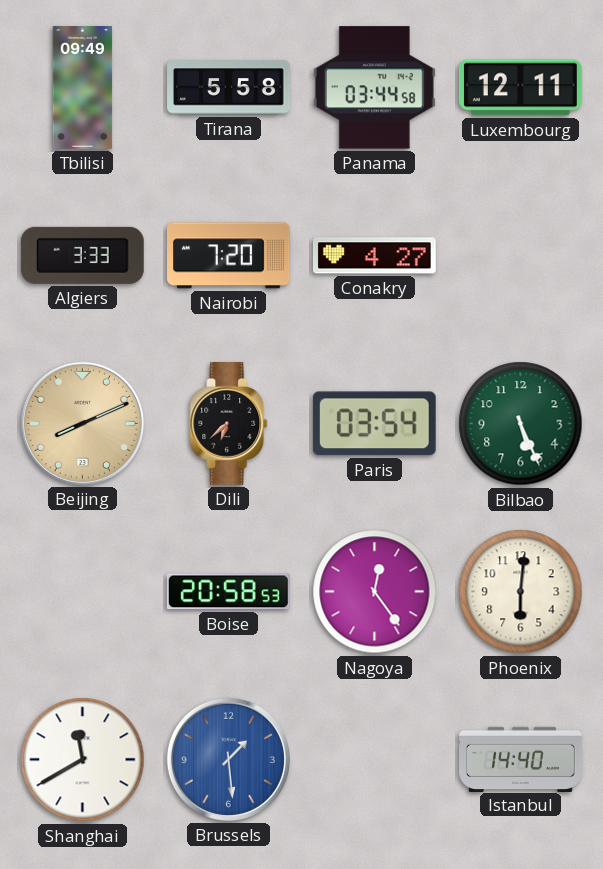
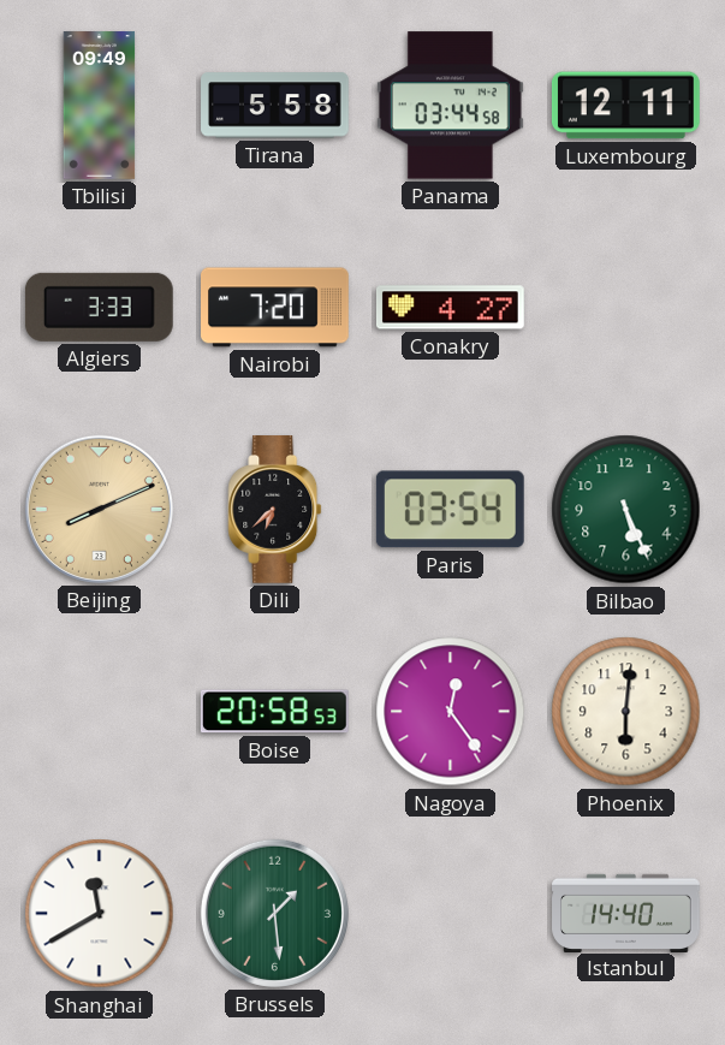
Brussels dial: blue -> green (274, 913)
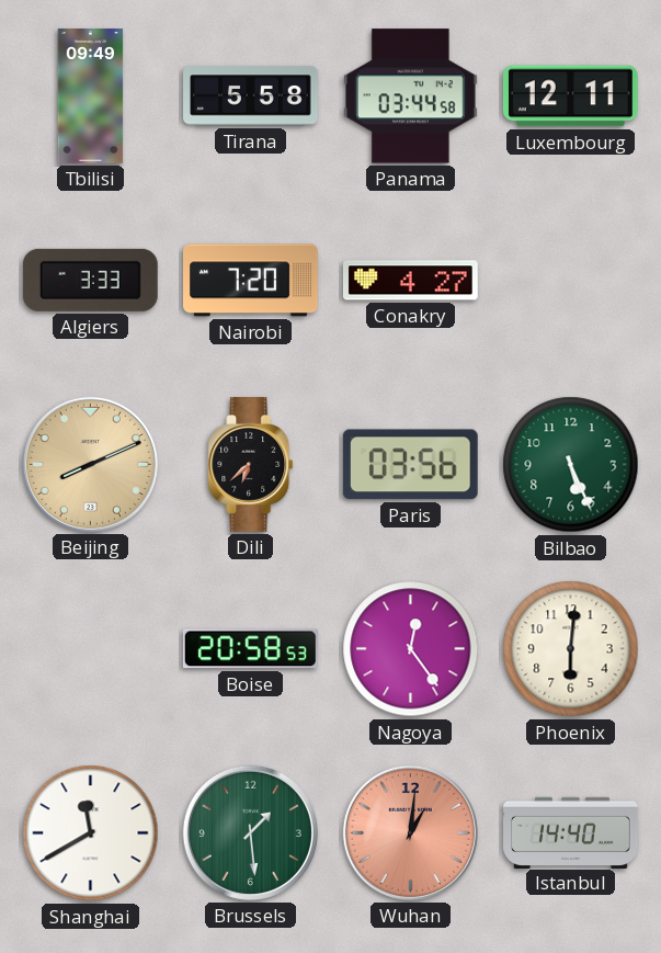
Paris: 03:54 -> 03:56 (410, 465)
Wuhan: none -> 1:01 (410, 832)
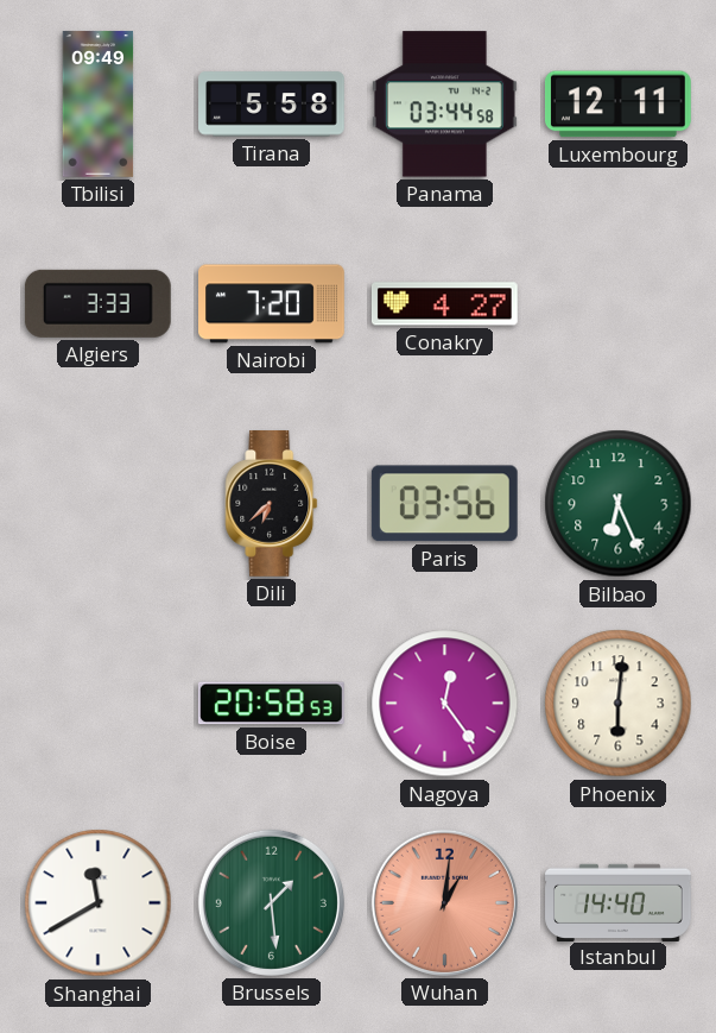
Beijing: 8:11 -> none (90, 464)
Bilbao: 5:26 -> 6:26 (619, 504)
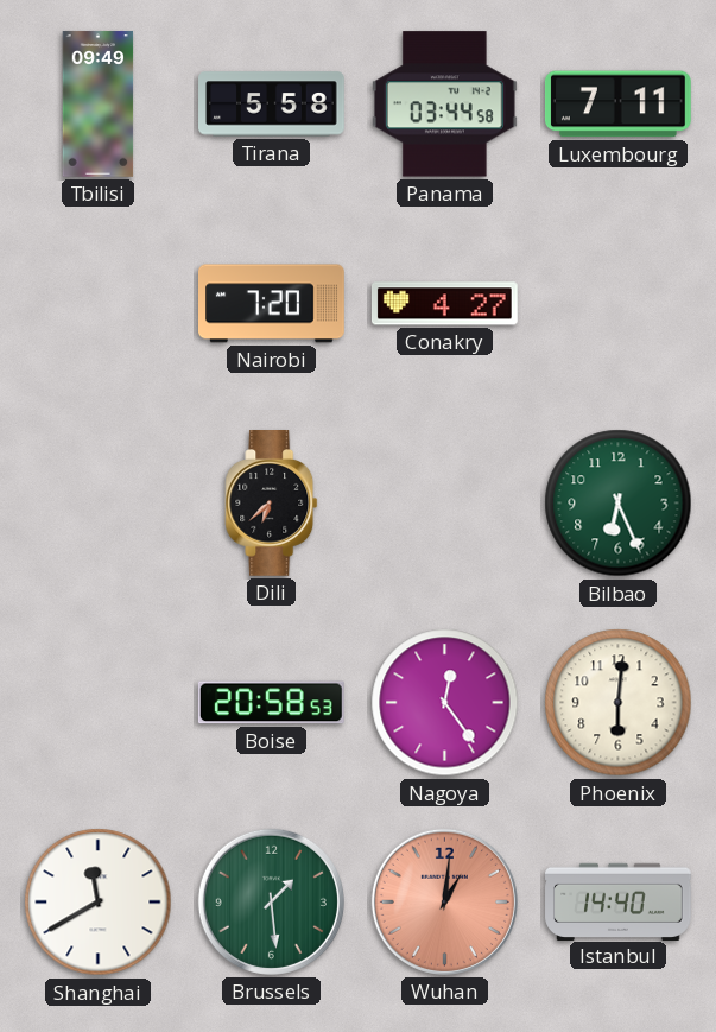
Luxembourg: 12:11 -> 7:11 (617, 105)
Algiers: 3:33 -> none (97, 303)
Paris: 03:56 -> none (444, 504)
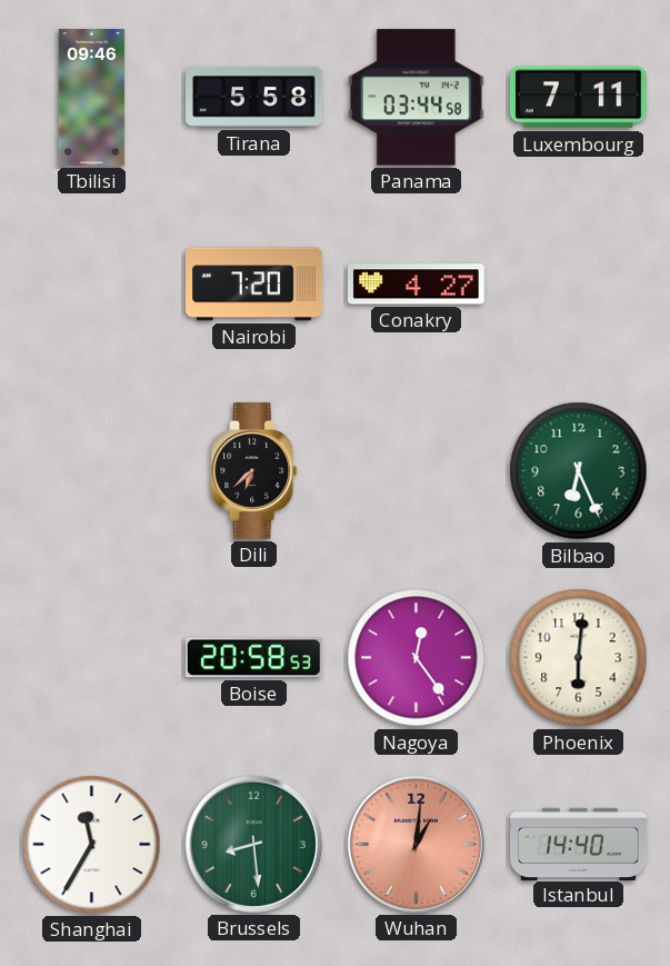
Tbilisi: 09:49 -> 09:46 (92, 98)
Shanghai: 11:40 -> 11:35 (92, 845)
Brussels: 1:29 -> 8:29 (253, 844)
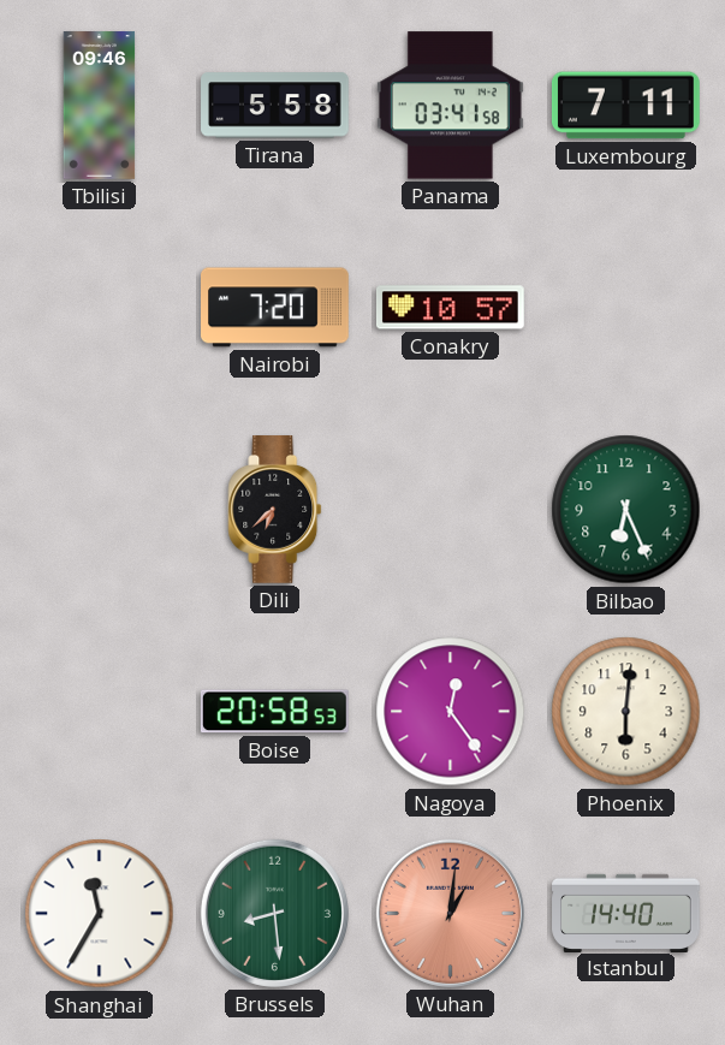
Panama: 03:44 -> 03:41 (450, 106)
Conakry: 4:27 -> 10:57 (450, 308)
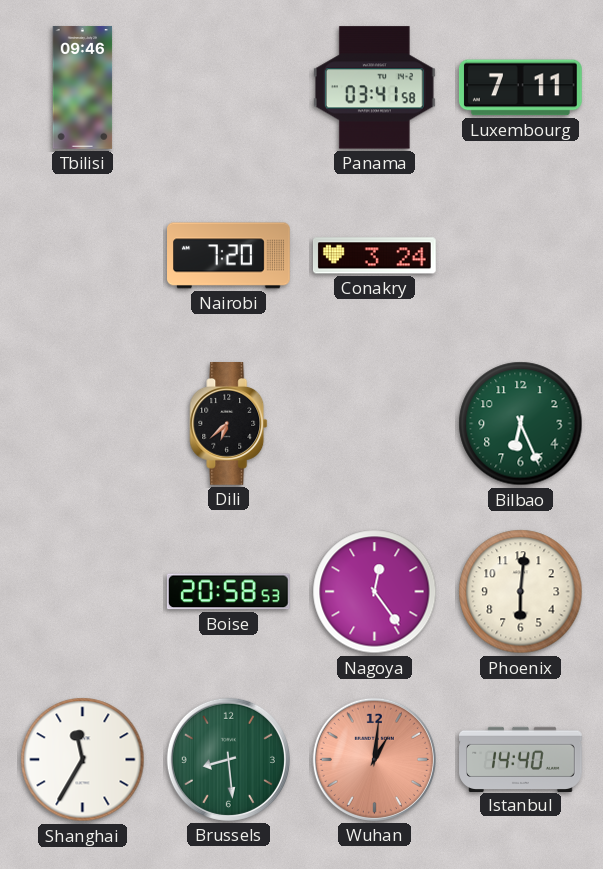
Tirana: 5:58 -> none (275, 106)
Conakry: 10:57 -> 3:24 (374, 256)
